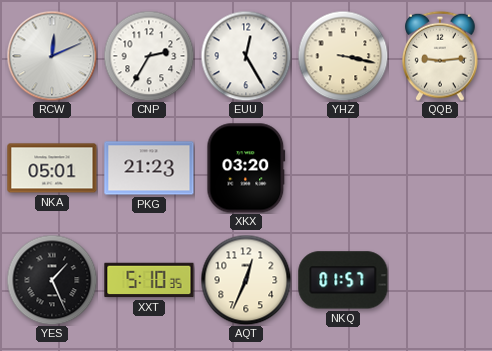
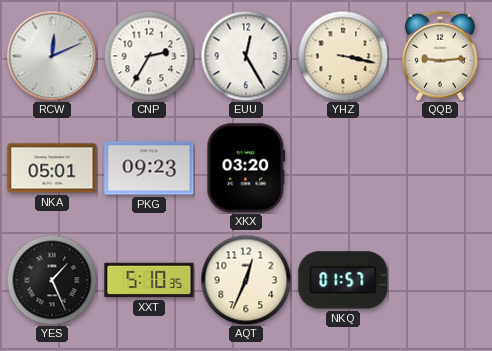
PKG: 21:23 -> 09:23 (149, 168)
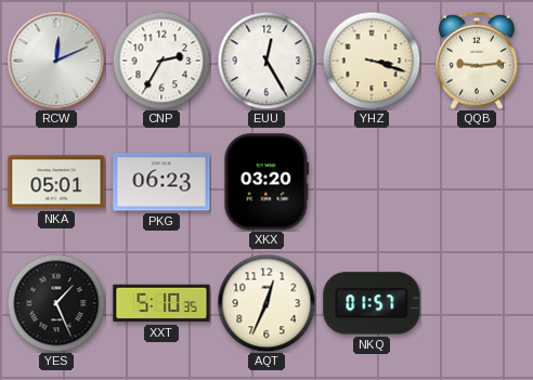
YHZ: 3:17 -> 3:18 (372, 61)
PKG: 09:23 -> 06:23 (161, 182)
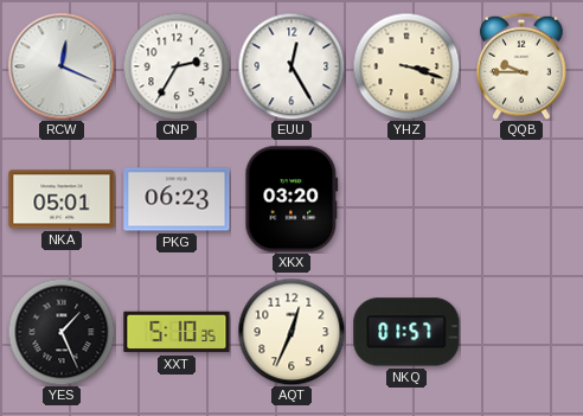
RCW: 12:11 -> 12:19 (62, 66)
QQB: 9:14 -> 9:45 (523, 66)
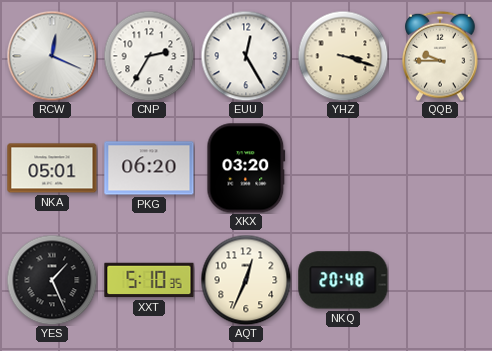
PKG: 06:23 -> 06:20 (149, 168)
NKQ: 01:57 -> 20:48 (343, 280)
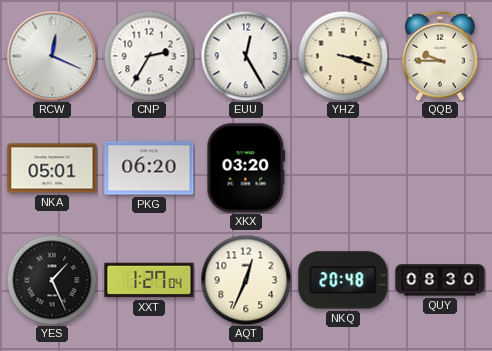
XXT: 5:10 -> 1:27 (149, 280)
QUY: none -> 08:30 (440, 280)
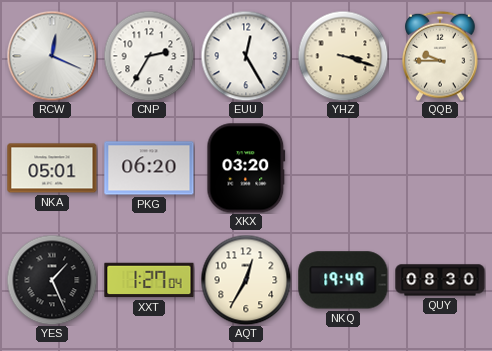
AQT: 12:34 -> 12:35 (246, 280)
NKQ: 20:48 -> 19:49 (343, 280)
